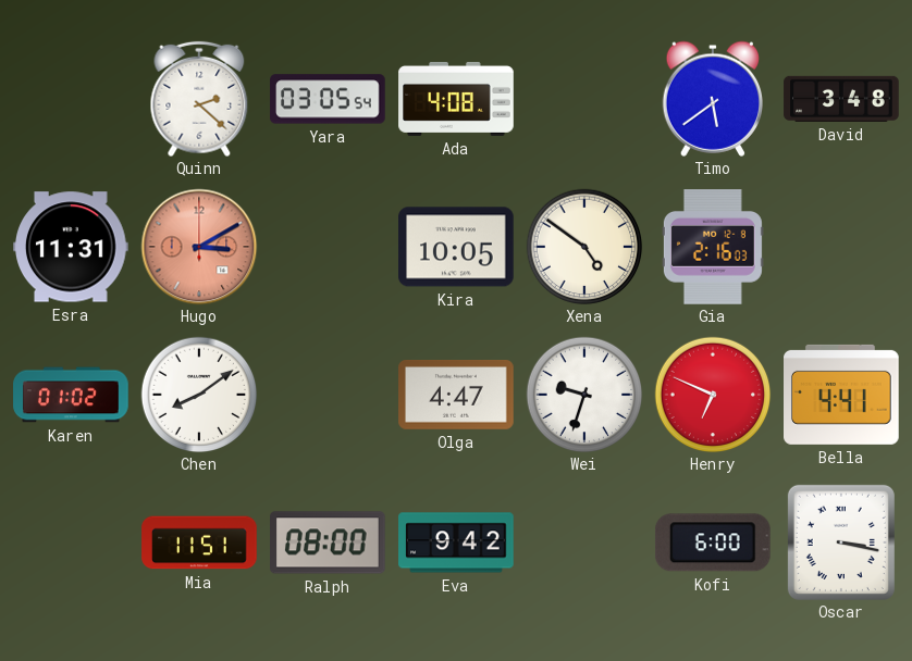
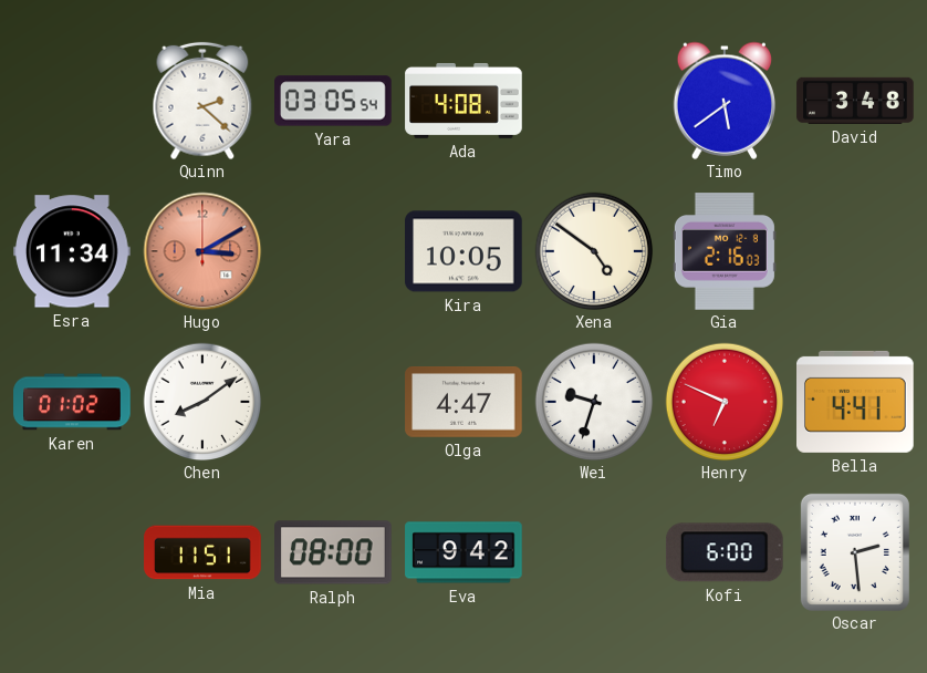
Esra: 11:31 -> 11:34 (73, 251)
Oscar: 3:17 -> 2:29 (855, 552)
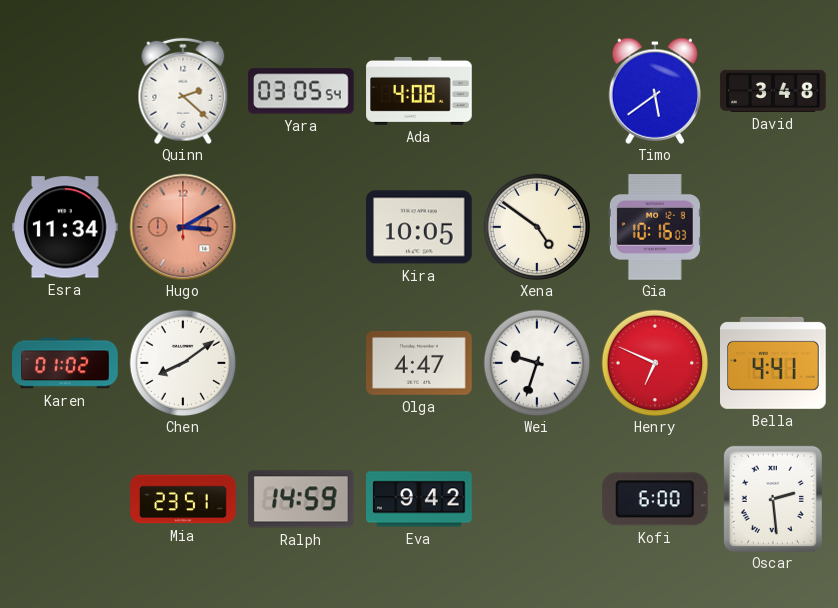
Gia: 2:16 -> 10:16 (655, 227)
Mia: 11:51 -> 23:51 (183, 499)
Ralph: 08:00 -> 14:59 (302, 499)
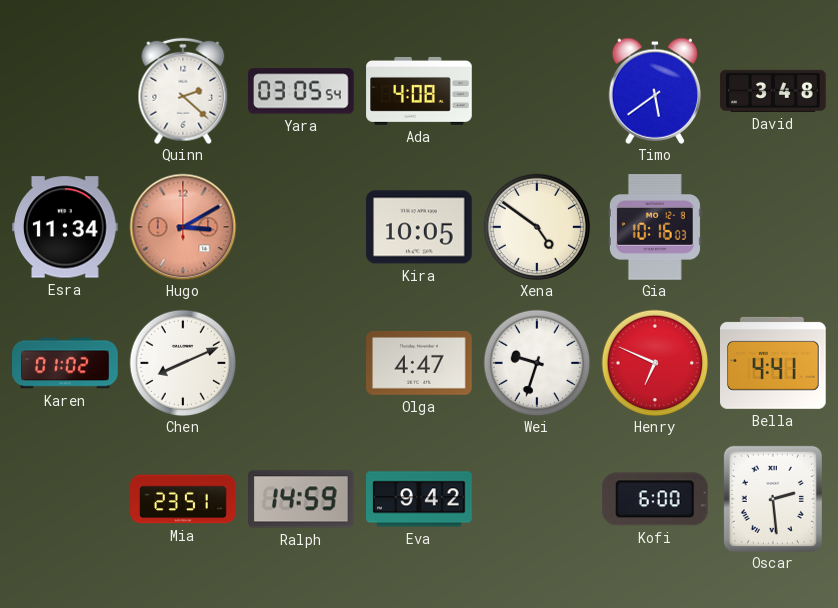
Chen: 8:09 -> 8:11 (183, 363)
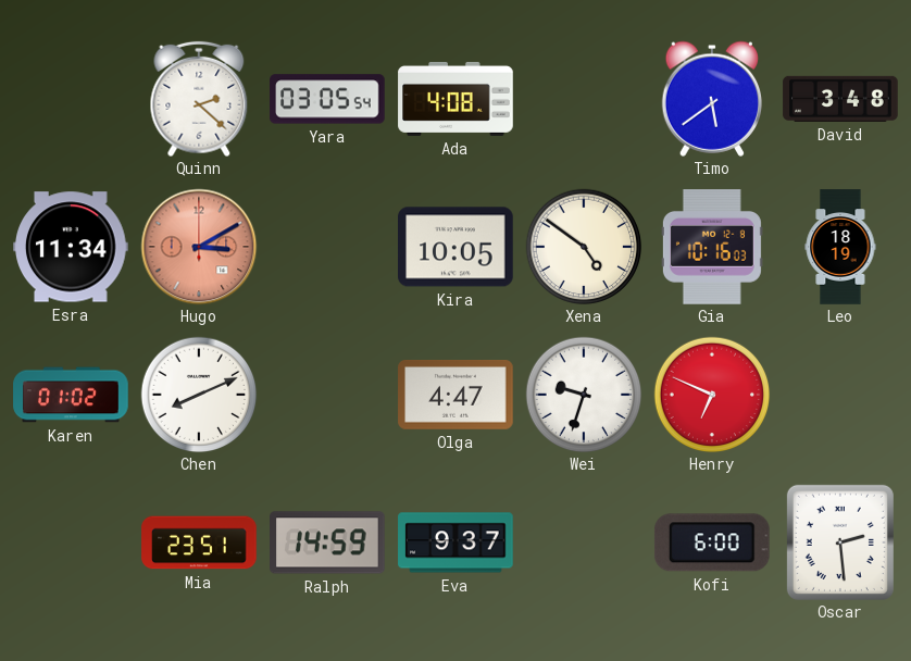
Leo: none -> 18:19 (840, 247)
Bella: 4:41 -> none (774, 363)
Eva: 9:42 -> 9:37 (455, 542)
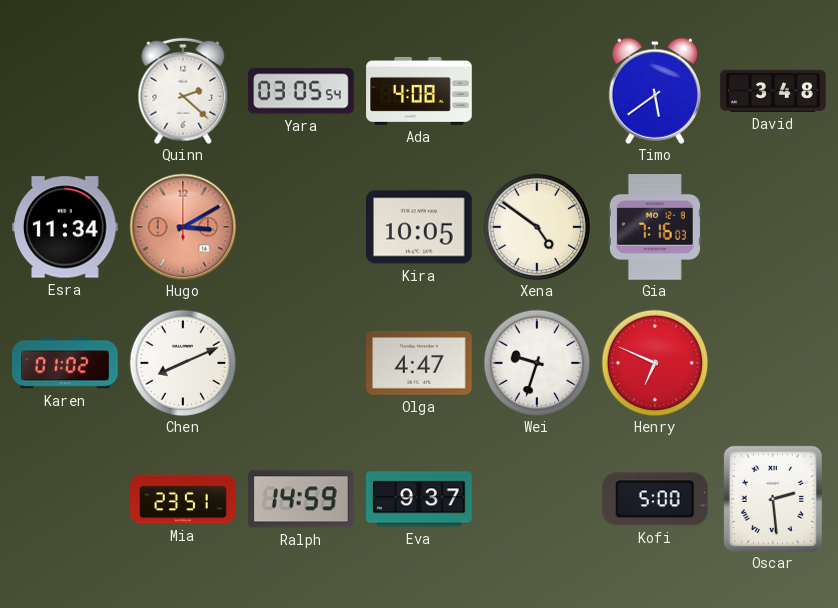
Gia: 10:16 -> 7:16 (655, 227)
Leo: 18:19 -> none (840, 247)
Kofi: 6:00 -> 5:00 (655, 499)
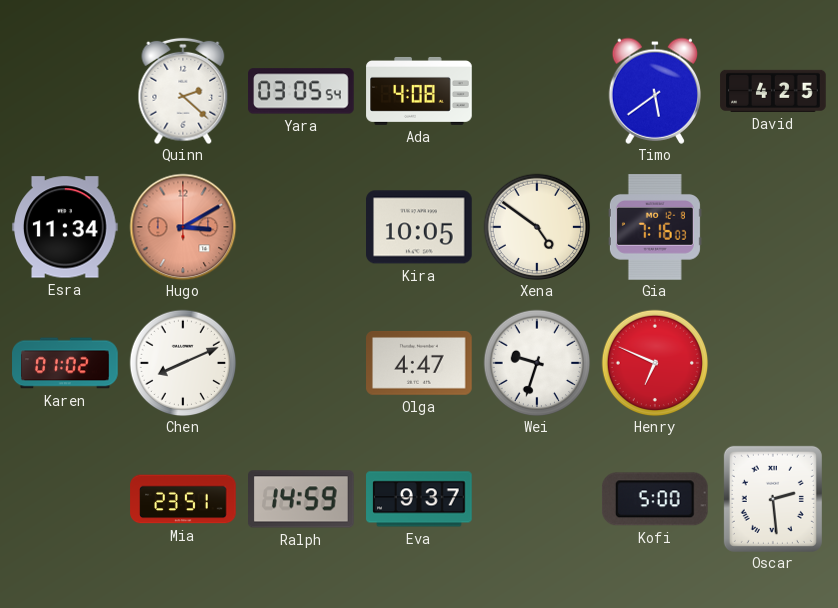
David: 3:48 -> 4:25 (773, 91)
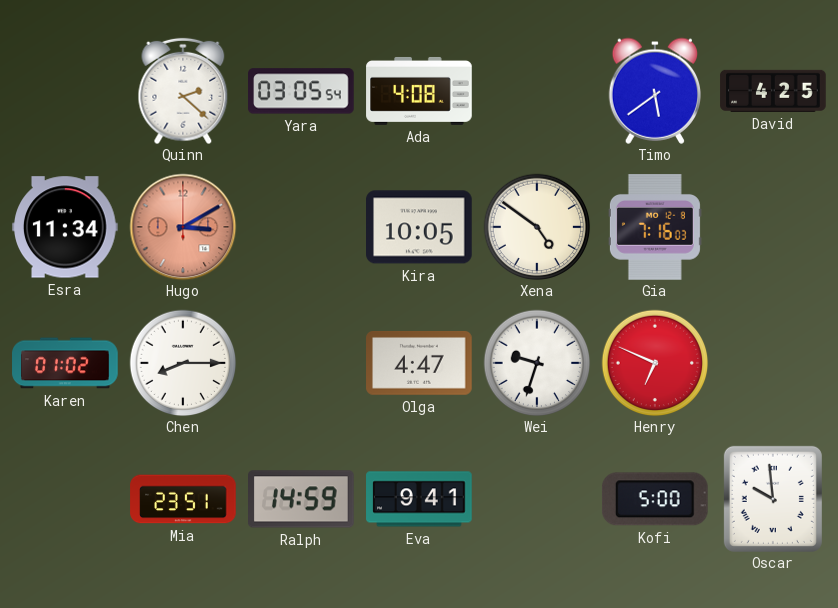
Chen: 8:11 -> 8:15 (183, 363)
Eva: 9:37 -> 9:41 (419, 499)
Oscar: 2:29 -> 9:59 (773, 499)
